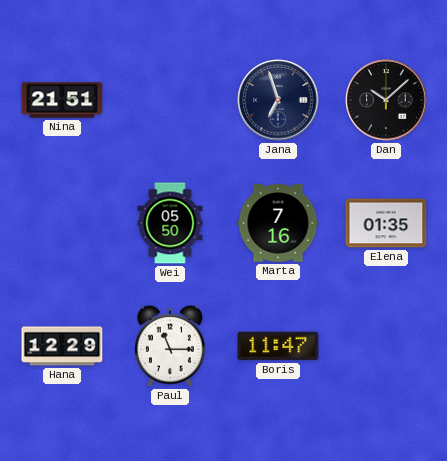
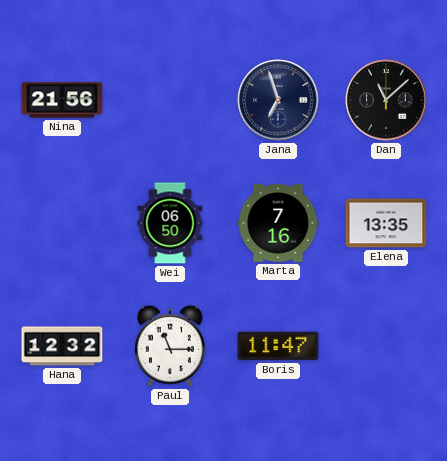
Nina: 21:51 -> 21:56 (62, 100)
Dan: 10:08 -> 11:08 (386, 100)
Wei: 05:50 -> 06:50 (170, 223)
Elena: 01:35 -> 13:35 (386, 223)
Hana: 12:29 -> 12:32 (62, 346)
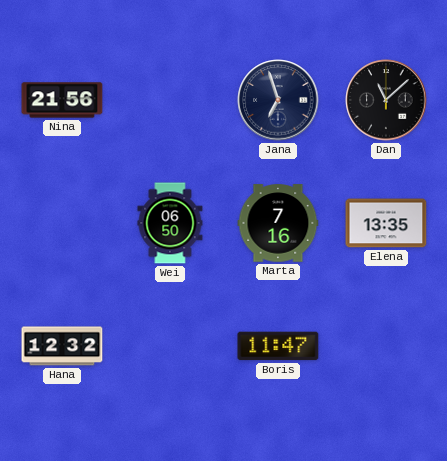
Paul: 11:15 -> none (170, 346)
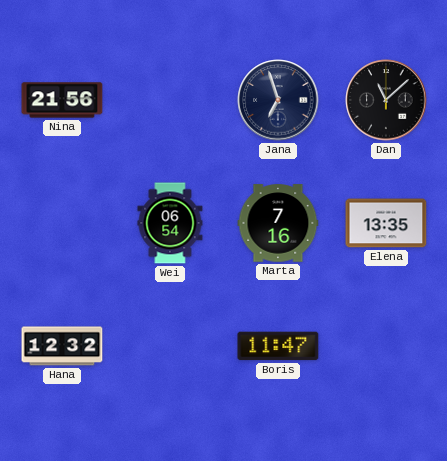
Wei: 06:50 -> 06:54 (170, 223)
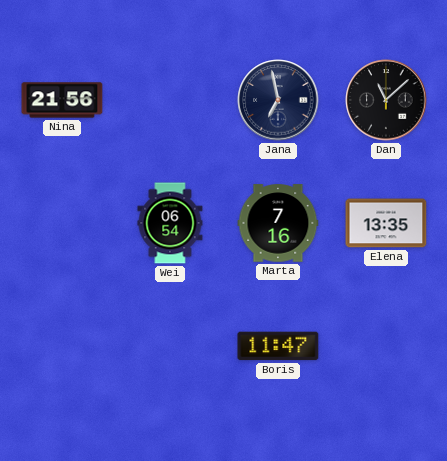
Jana: 6:57 -> 6:58 (278, 100)
Hana: 12:32 -> none (62, 346)
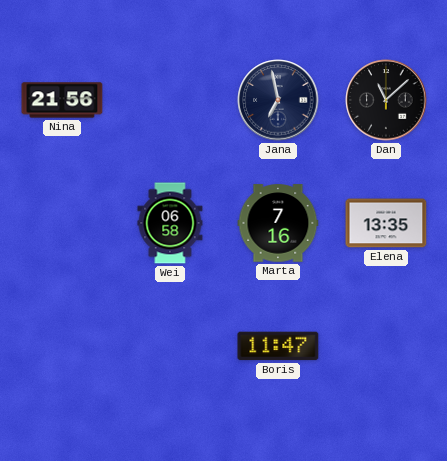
Wei: 06:54 -> 06:58 (170, 223)
